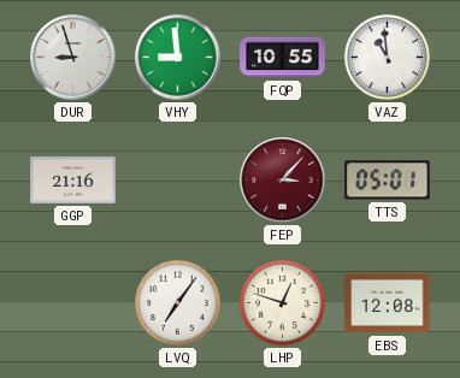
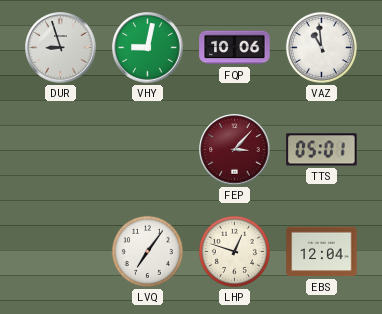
VHY: 8:59 -> 9:02 (148, 48)
FQP: 10:55 -> 10:06 (235, 48)
GGP: 21:16 -> none (73, 181)
EBS: 12:08 -> 12:04 (322, 252)
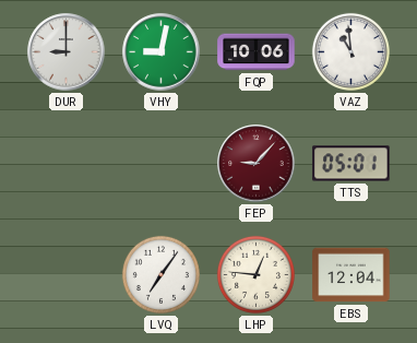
DUR: 8:57 -> 9:00 (67, 52)
FEP: 3:07 -> 9:07 (257, 164)
LHP: 12:48 -> 12:46 (255, 274)
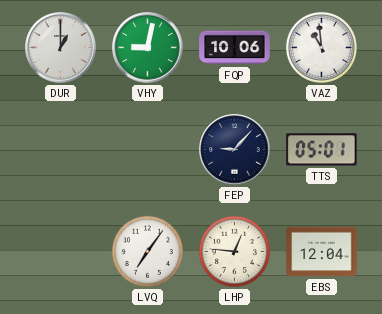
DUR: 9:00 -> 1:00 (61, 48)
FEP dial: burgundy -> navy (235, 150)
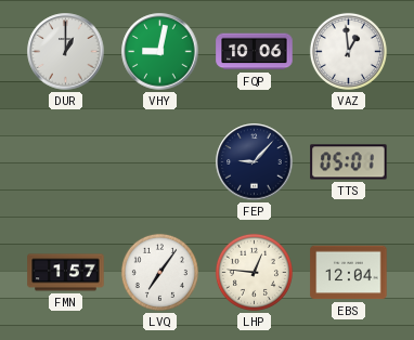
VAZ: 10:59 -> 12:59 (348, 51)
FMN: none -> 1:57 (66, 273)
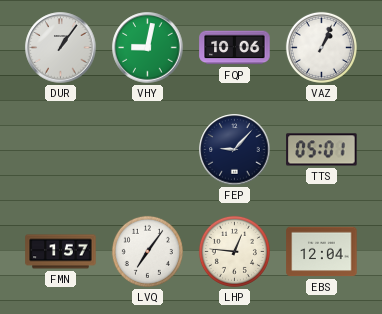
DUR: 1:00 -> 1:06 (61, 48)
VAZ: 12:59 -> 1:04 (321, 47)
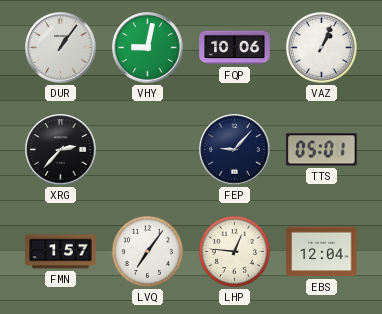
XRG: none -> 2:37 (61, 150)
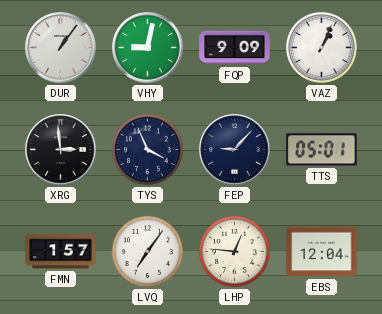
FQP: 10:06 -> 9:09 (235, 48)
XRG: 2:37 -> 2:59 (61, 150)
TYS: none -> 3:56 (147, 149)
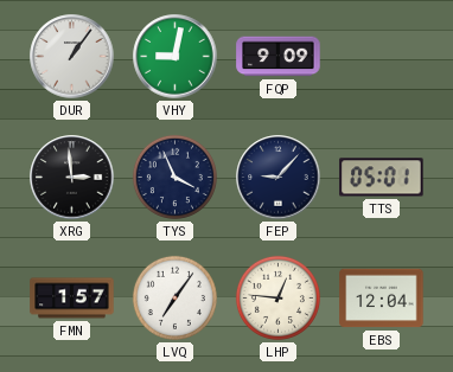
VAZ: 1:04 -> none (321, 47)
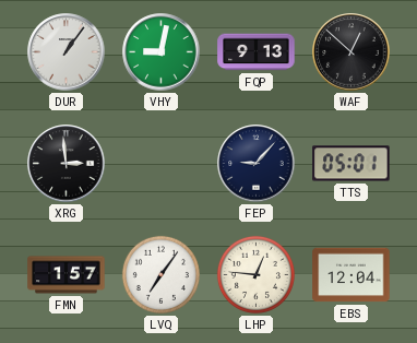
FQP: 9:09 -> 9:13 (257, 52)
WAF: none -> 12:52 (352, 52)
TYS: 3:56 -> none (174, 177)
